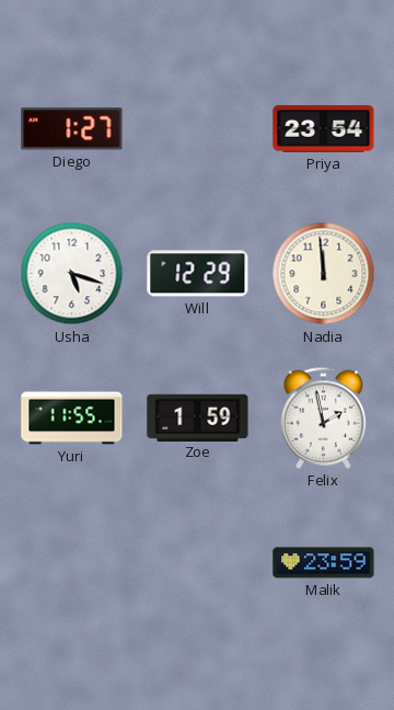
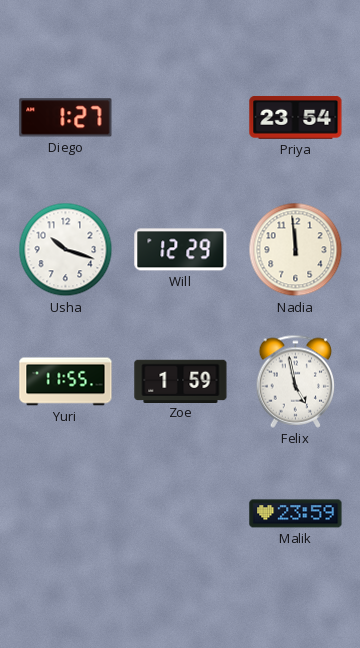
Usha: 5:18 -> 10:18 (66, 250)
Felix: 1:58 -> 4:58 (296, 381)
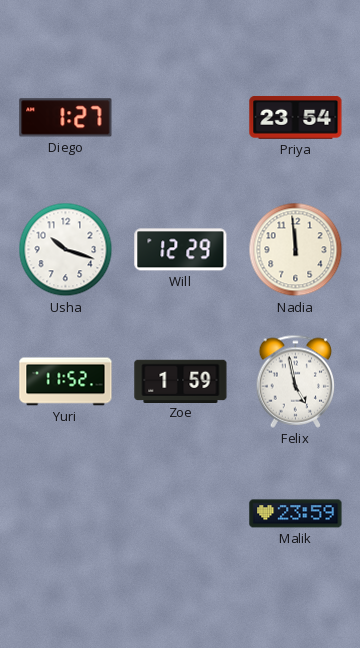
Yuri: 11:55 -> 11:52 (66, 382)
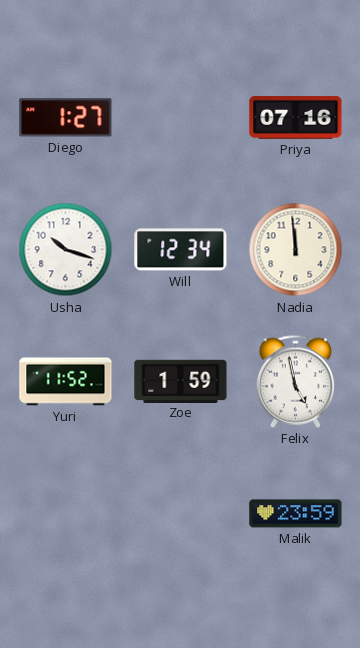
Priya: 23:54 -> 07:16 (296, 117)
Will: 12:29 -> 12:34 (181, 250)
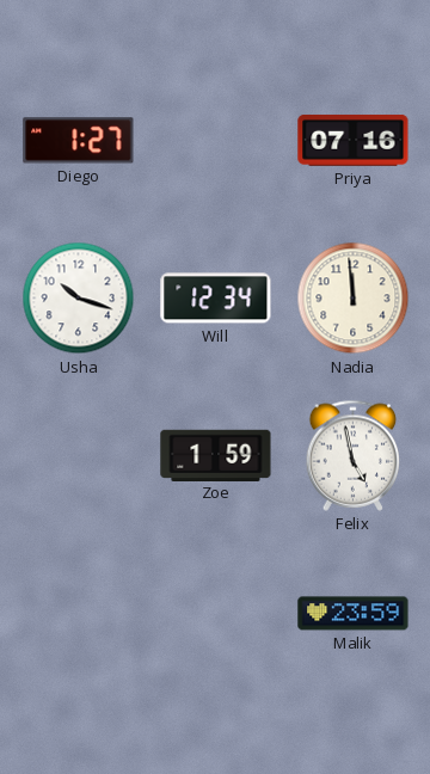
Yuri: 11:52 -> none (66, 382)
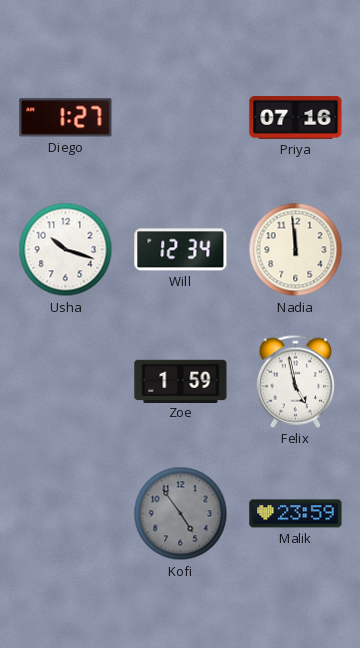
Kofi: none -> 4:54 (181, 514)
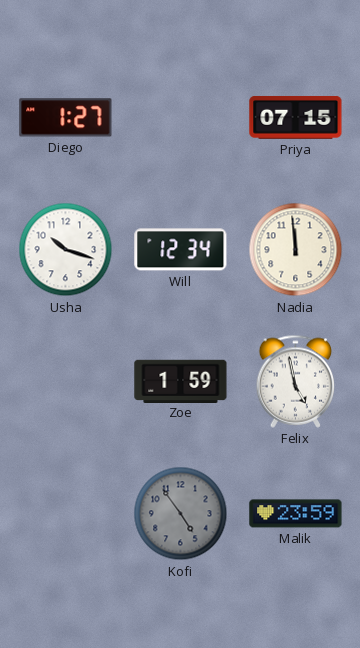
Priya: 07:16 -> 07:15 (296, 117)
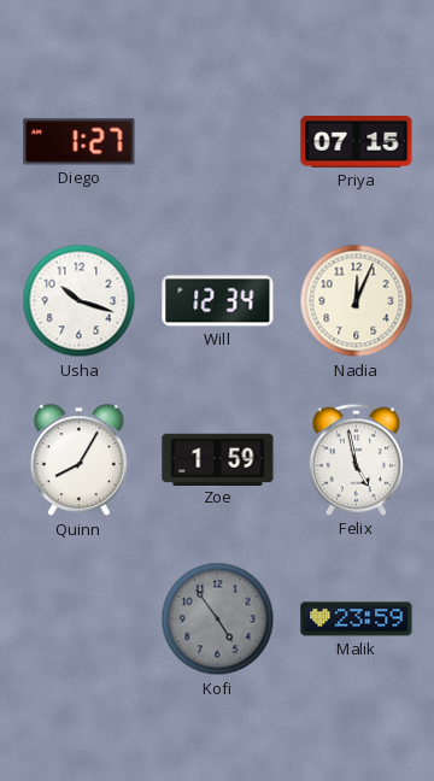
Nadia: 11:59 -> 12:04 (357, 301)
Quinn: none -> 8:05 (78, 460)
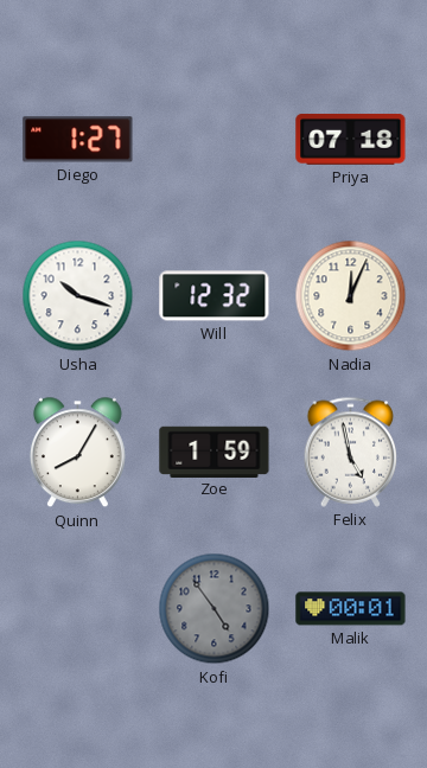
Priya: 07:15 -> 07:18 (351, 139)
Will: 12:34 -> 12:32 (215, 296)
Malik: 23:59 -> 00:01 (351, 609)
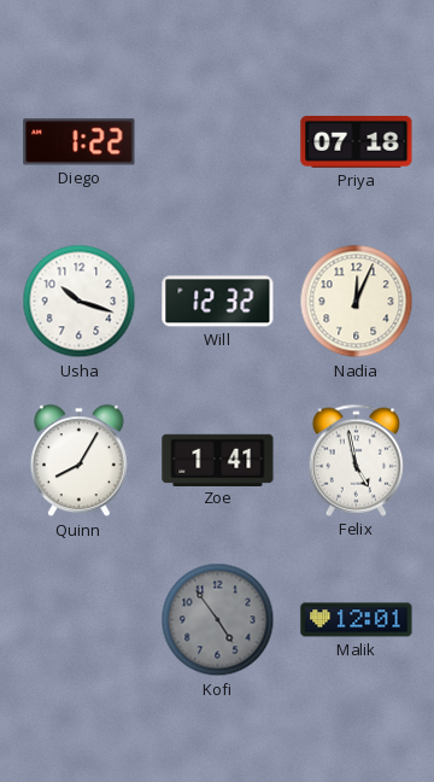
Diego: 1:27 -> 1:22 (80, 142)
Zoe: 1:59 -> 1:41 (218, 460)
Malik: 00:01 -> 12:01 (357, 620)
